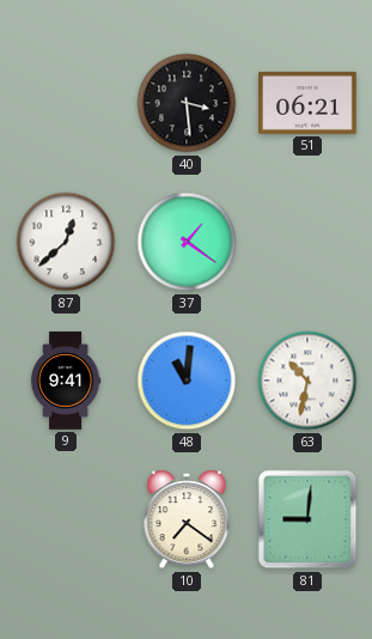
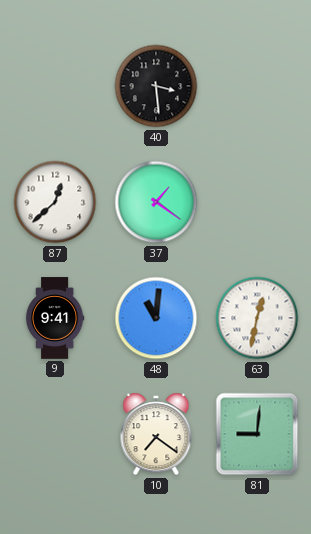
51: 06:21 -> none (307, 103)
63: 10:32 -> 12:32 (257, 318)
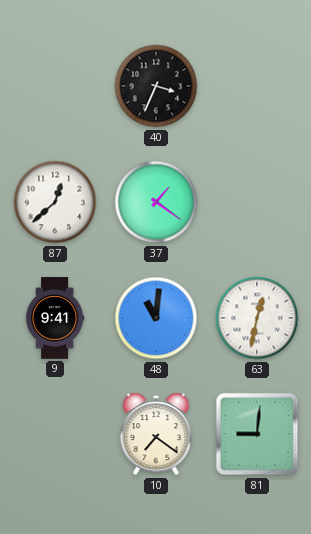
40: 3:29 -> 3:34 (156, 86)
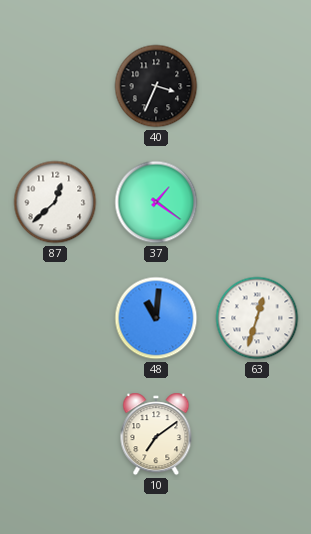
9: 9:41 -> none (55, 318)
63: 12:32 -> 12:33 (257, 318)
10: 7:21 -> 7:09 (156, 434)
81: 9:01 -> none (257, 434)
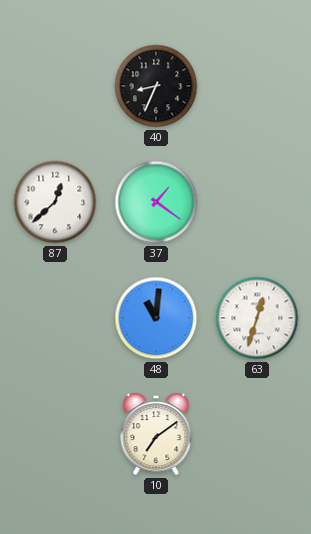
40: 3:34 -> 8:34 (156, 86)
